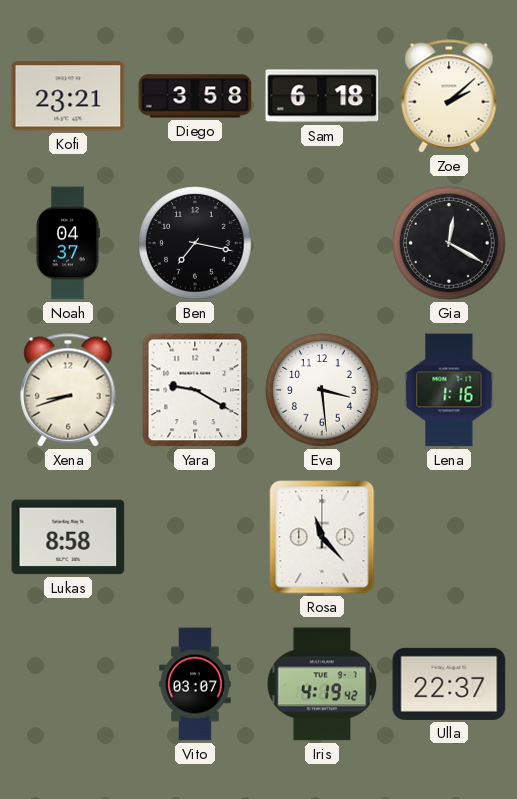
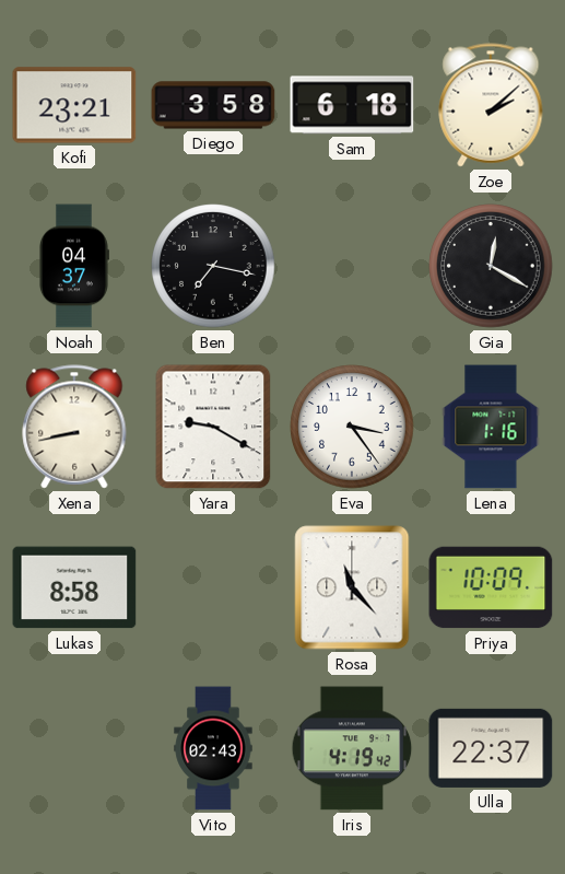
Xena: 8:42 -> 8:43 (74, 427)
Eva: 3:29 -> 3:24 (352, 427)
Priya: none -> 10:09 (491, 587)
Vito: 03:07 -> 02:43 (213, 748)
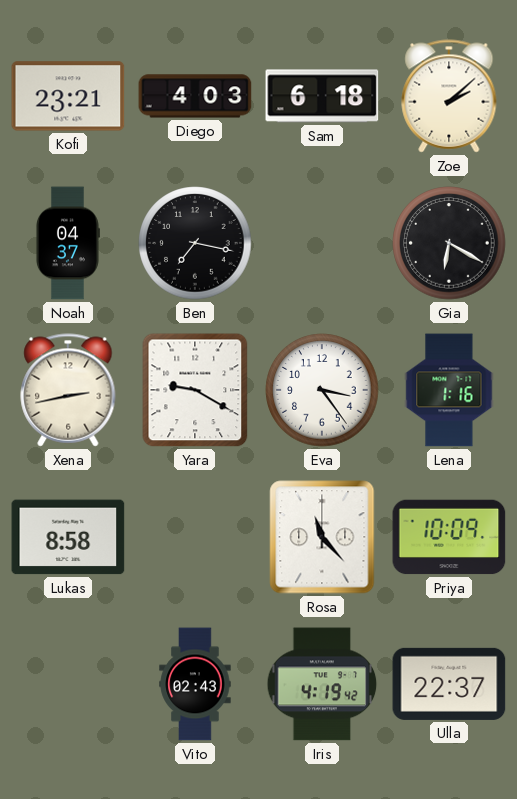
Diego: 3:58 -> 4:03 (195, 96)
Gia: 12:20 -> 6:20 (449, 243)
Xena: 8:43 -> 2:43 (68, 390)
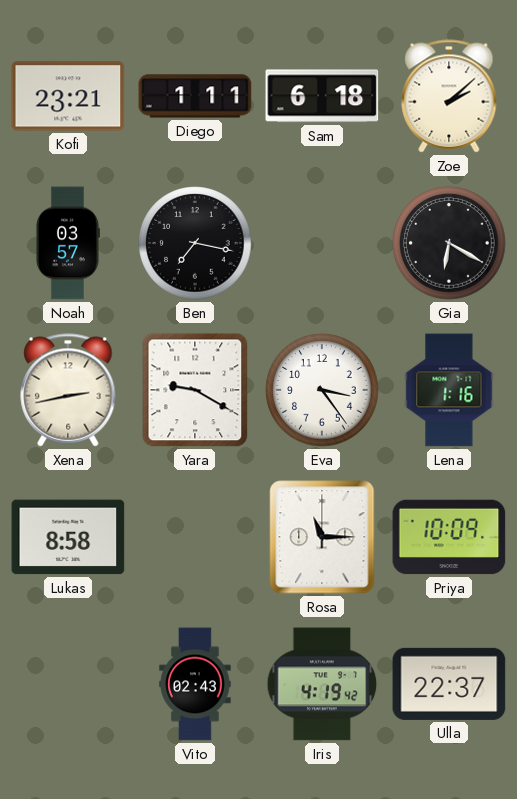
Diego: 4:03 -> 1:11 (195, 96)
Noah: 04:37 -> 03:57 (67, 243)
Rosa: 11:23 -> 11:15 (322, 537)
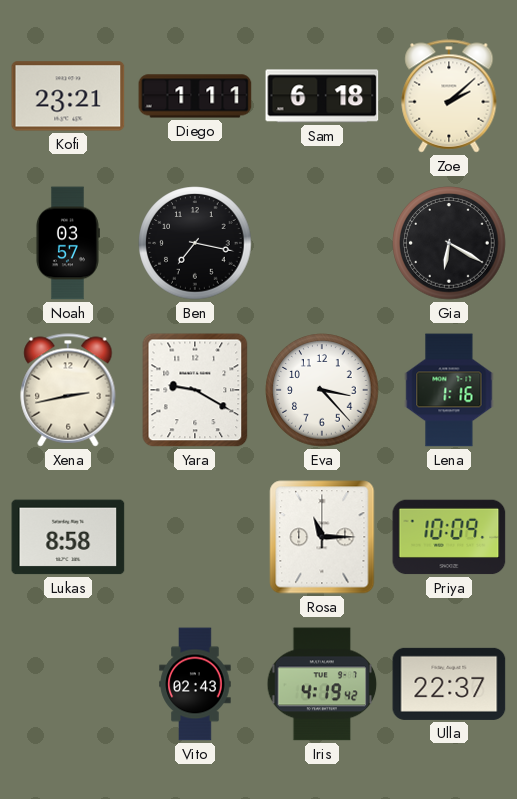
Eva: 3:24 -> 3:23 (322, 390)
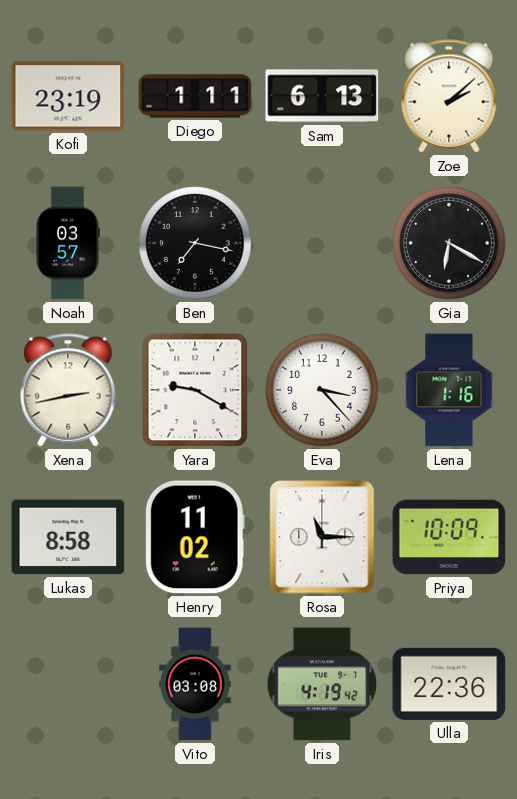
Kofi: 23:21 -> 23:19 (68, 96)
Sam: 6:18 -> 6:13 (322, 96)
Henry: none -> 11:02 (195, 537)
Vito: 02:43 -> 03:08 (195, 684)
Ulla: 22:37 -> 22:36 (449, 684)
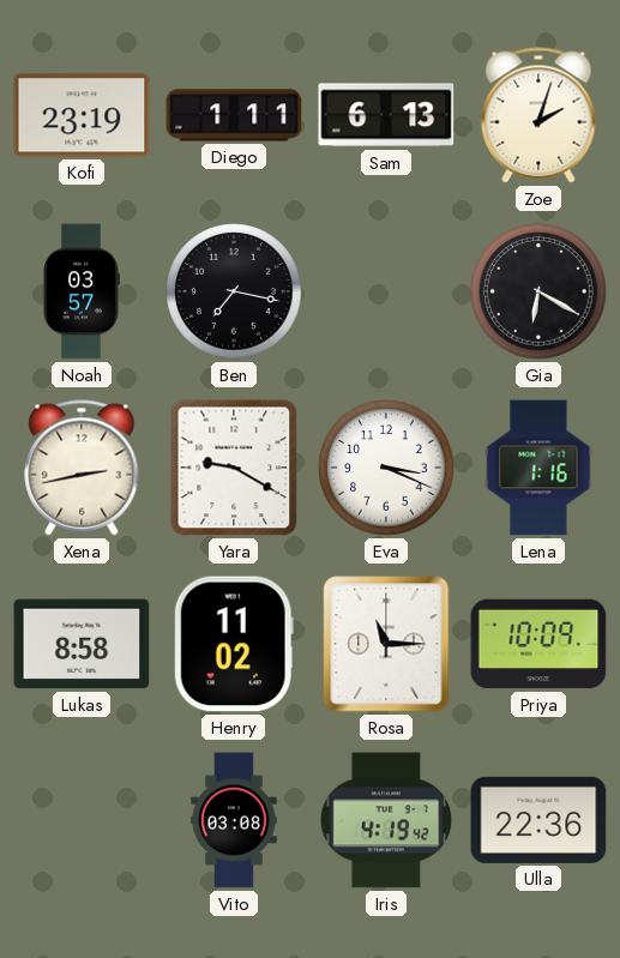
Zoe: 2:08 -> 2:03 (538, 115)
Eva: 3:23 -> 3:19 (386, 468)
